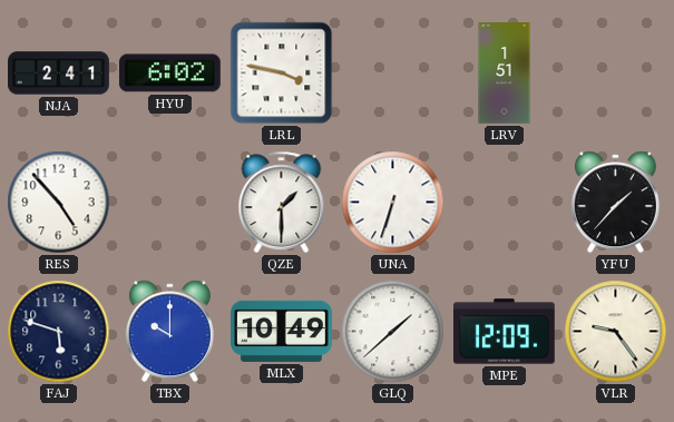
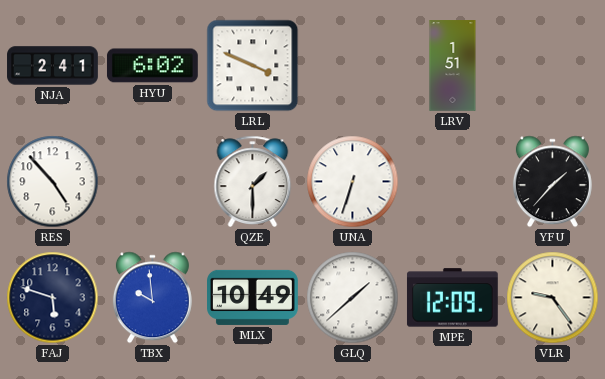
LRL: 3:47 -> 3:49 (253, 66)
TBX: 10:00 -> 9:59 (152, 298)
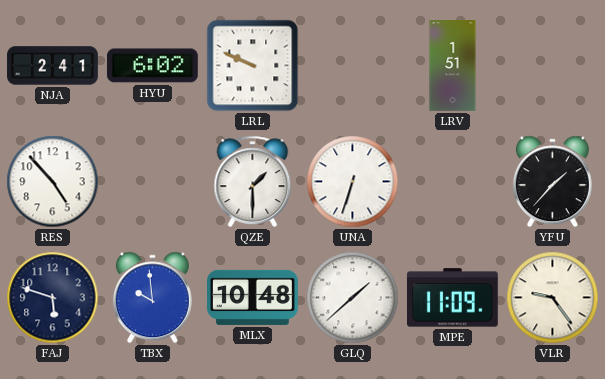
LRL: 3:49 -> 9:49 (253, 66)
MLX: 10:49 -> 10:48 (253, 297)
MPE: 12:09 -> 11:09 (452, 298)
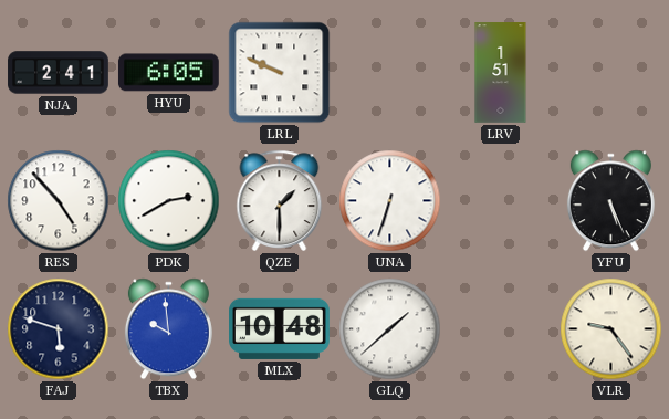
HYU: 6:02 -> 6:05 (168, 73)
PDK: none -> 2:40 (169, 201)
YFU: 1:37 -> 5:26 (610, 201)
MPE: 11:09 -> none (452, 298)
